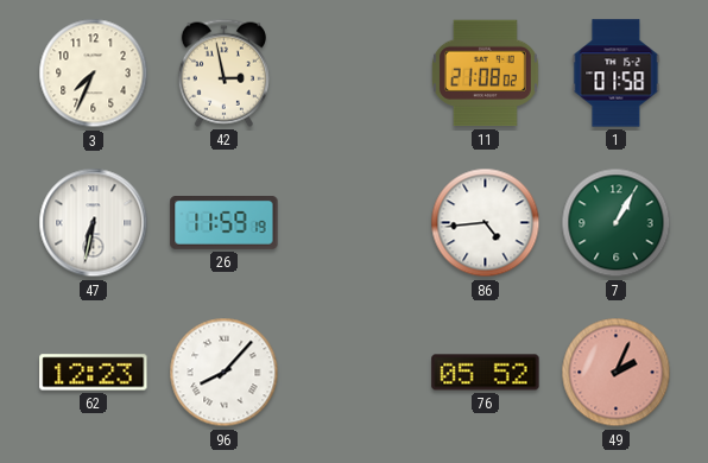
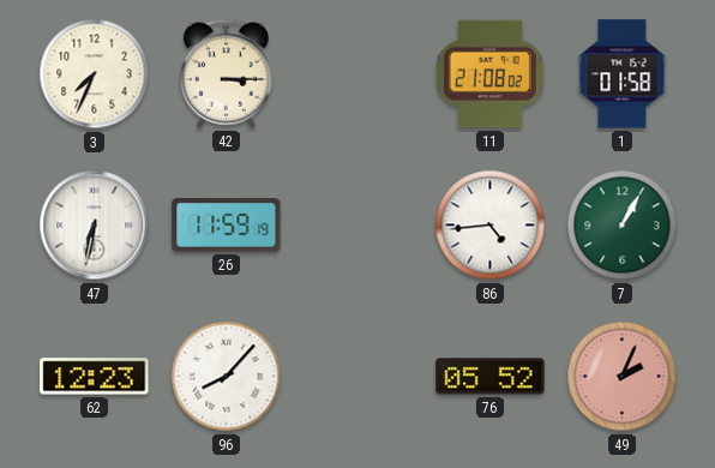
42: 2:58 -> 3:15 (226, 73)
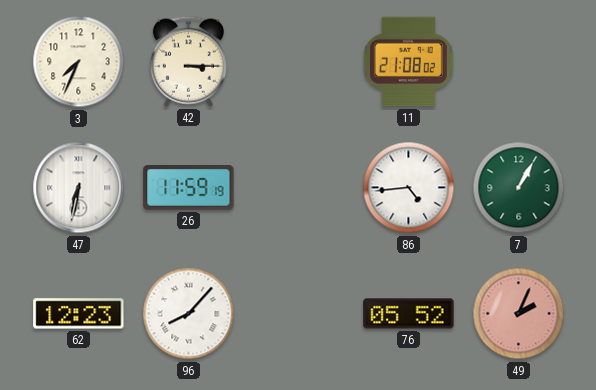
1: 01:58 -> none (623, 74)
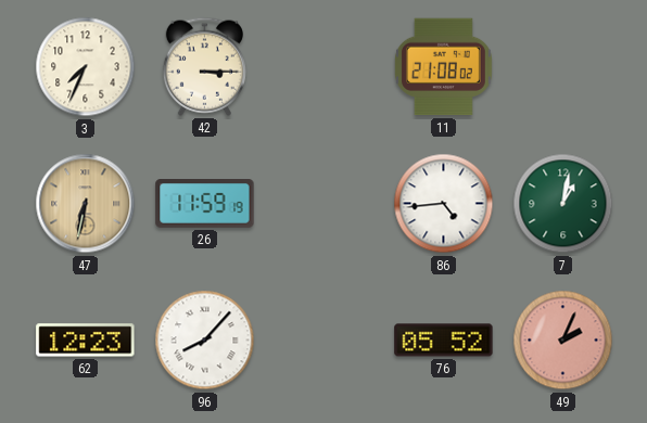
47 dial: white -> champagne (86, 204)
7: 1:05 -> 1:02 (563, 204)
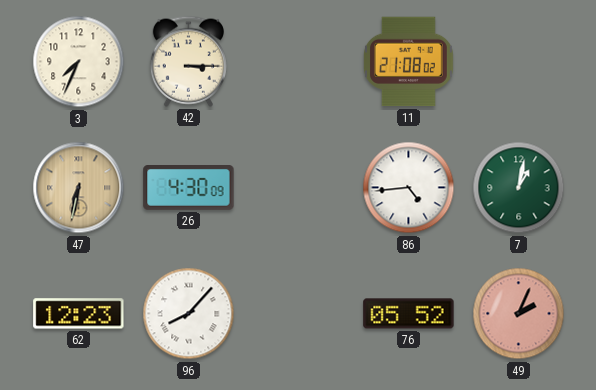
26: 11:59 -> 4:30 (189, 188)
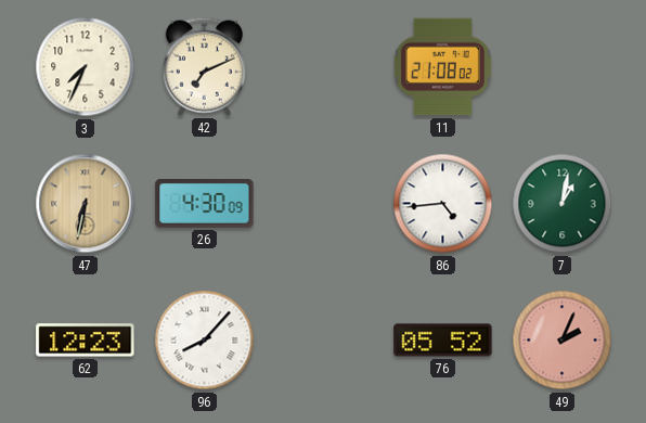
42: 3:15 -> 7:11 (204, 66)
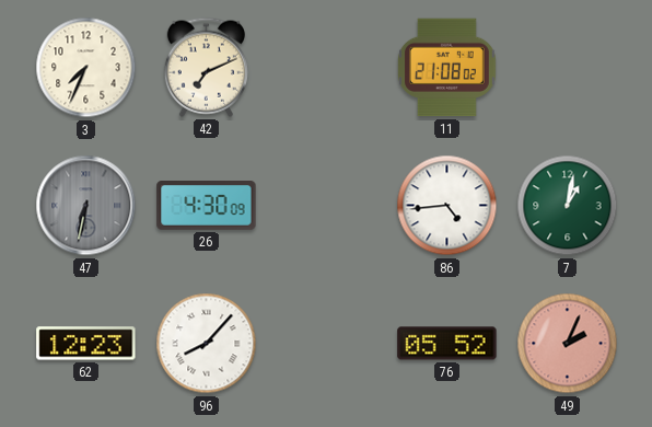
47 dial: champagne -> grey (86, 206)
